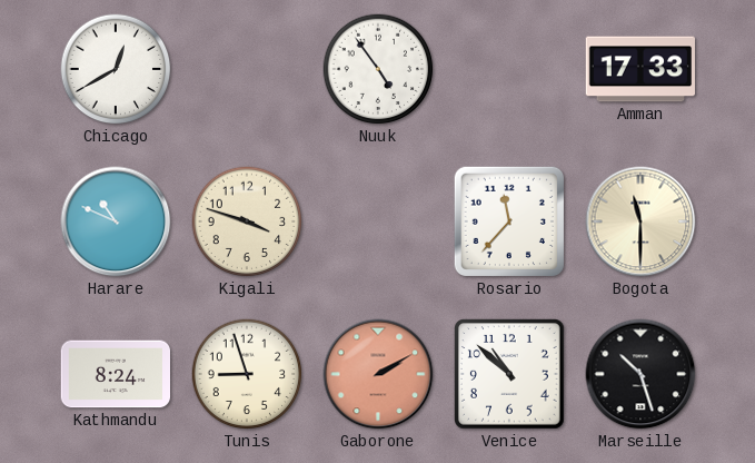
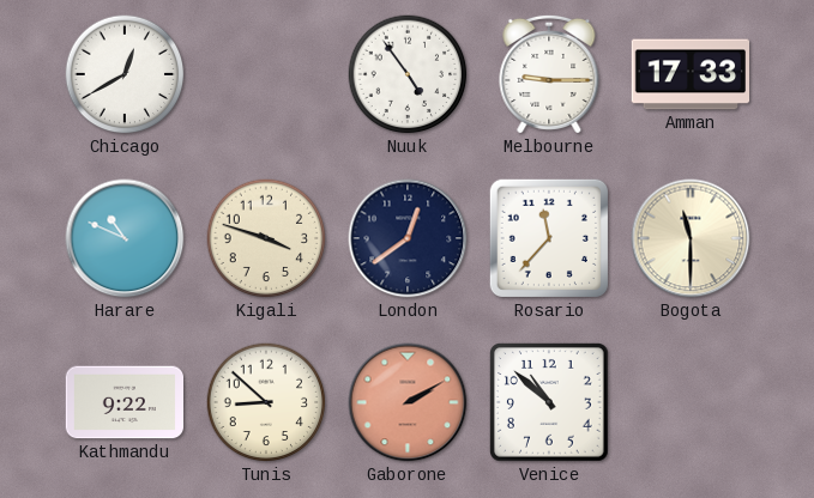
Melbourne: none -> 9:15 (549, 74)
London: none -> 12:39 (408, 238)
Kathmandu: 8:24 -> 9:22 (123, 402)
Tunis: 8:57 -> 8:52 (266, 402)
Marseille: 10:27 -> none (640, 374)
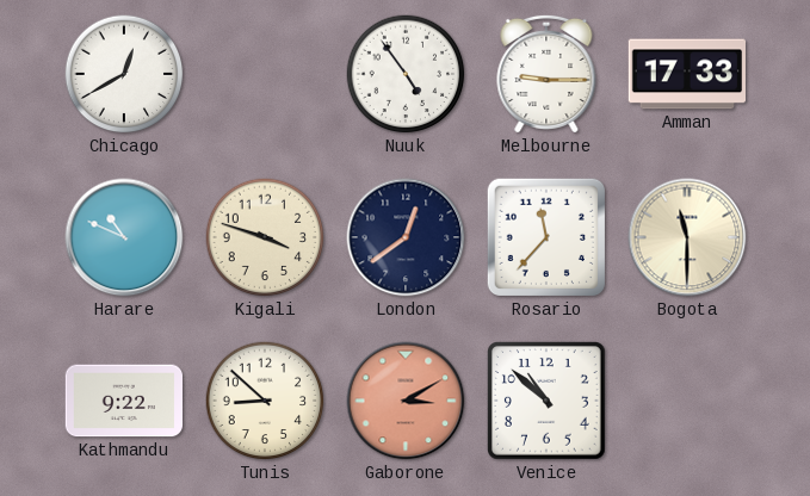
Gaborone: 2:10 -> 3:10 (406, 401)
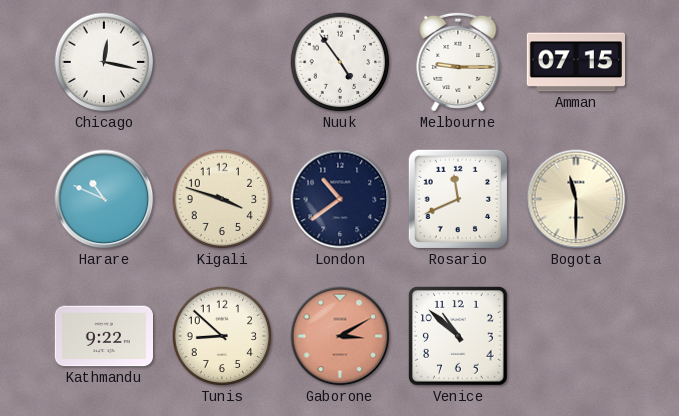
Chicago: 12:40 -> 12:17 (104, 62)
Amman: 17:33 -> 07:15 (576, 62)
London: 12:39 -> 10:39 (340, 199)
Rosario: 11:37 -> 11:41 (458, 199)
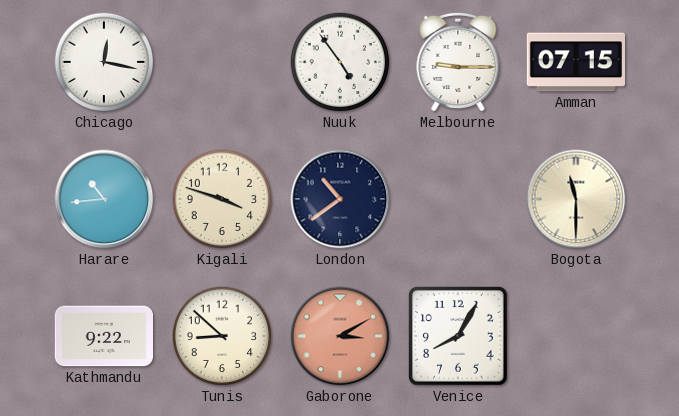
Harare: 10:49 -> 10:44 (104, 199)
Rosario: 11:41 -> none (458, 199)
Venice: 10:52 -> 8:05 (459, 337)
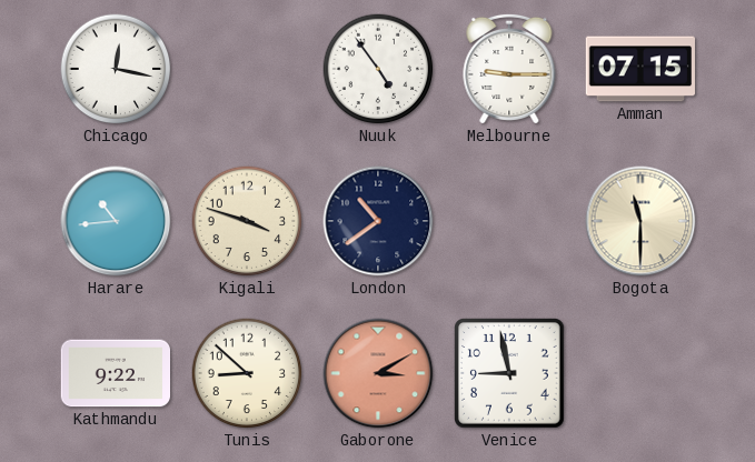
Venice: 8:05 -> 8:58 (510, 374)
